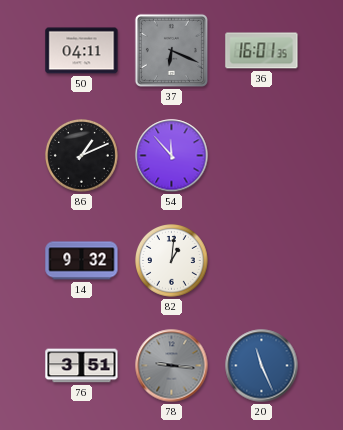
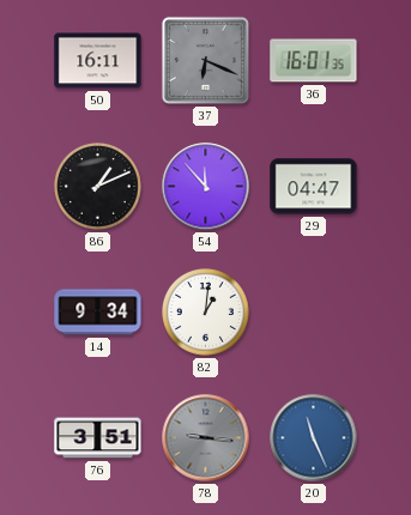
50: 04:11 -> 16:11 (98, 61)
29: none -> 04:47 (314, 187)
14: 9:32 -> 9:34 (98, 313)
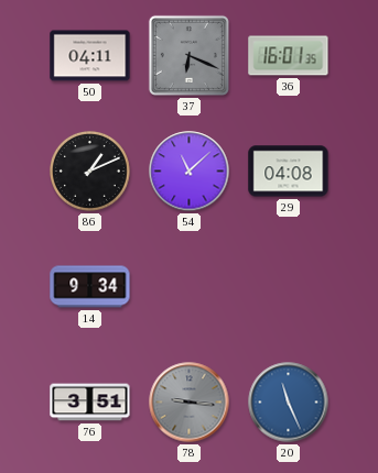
50: 16:11 -> 04:11 (90, 56)
54: 11:53 -> 11:08 (190, 172)
29: 04:47 -> 04:08 (289, 172)
82: 1:01 -> none (206, 313)
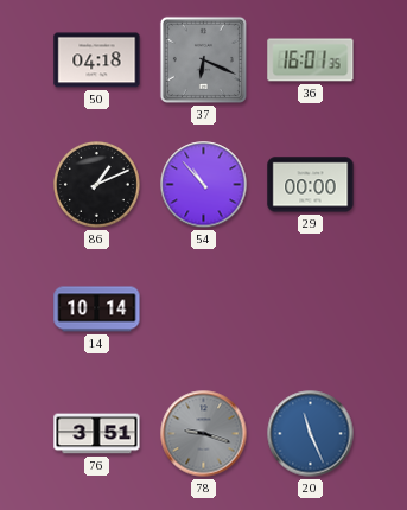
50: 04:11 -> 04:18 (97, 60)
54: 11:08 -> 10:53 (204, 185)
29: 04:08 -> 00:00 (311, 185)
14: 9:34 -> 10:14 (97, 310)
78: 9:16 -> 9:18 (204, 434)
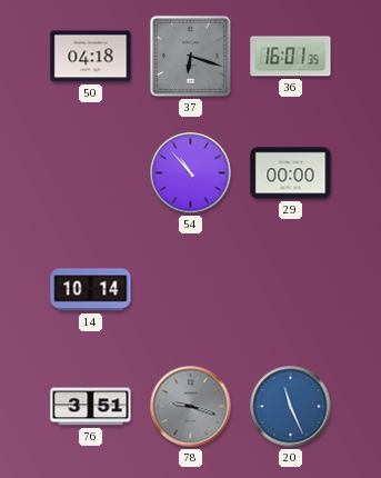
37: 6:19 -> 6:18 (190, 56)
86: 1:11 -> none (97, 185)
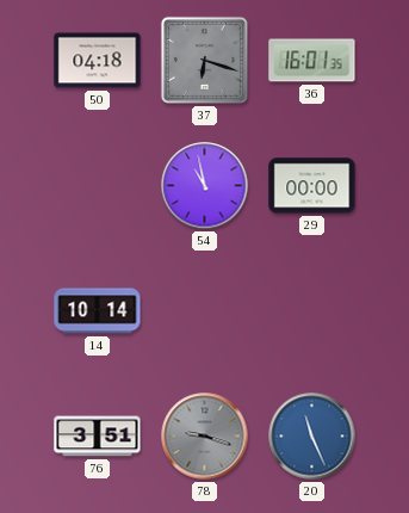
54: 10:53 -> 10:58 (205, 186)
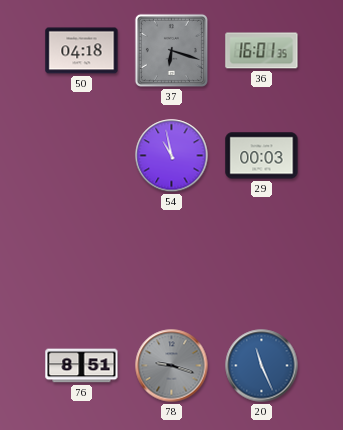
29: 00:00 -> 00:03 (262, 156)
14: 10:14 -> none (98, 311)
76: 3:51 -> 8:51 (82, 366)
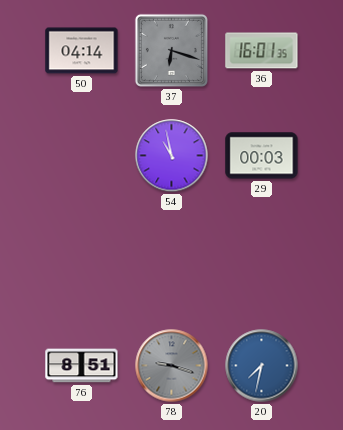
50: 04:18 -> 04:14 (82, 51)
20: 11:26 -> 7:32 (262, 366)
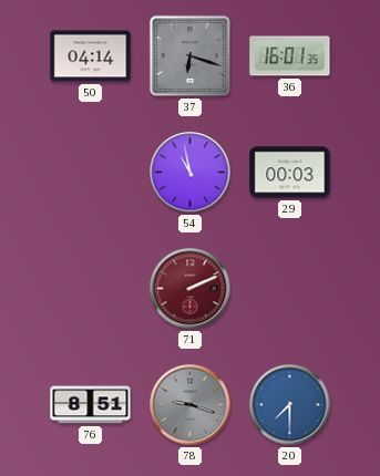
71: none -> 2:11 (191, 289)
20: 7:32 -> 7:30 (290, 405)
